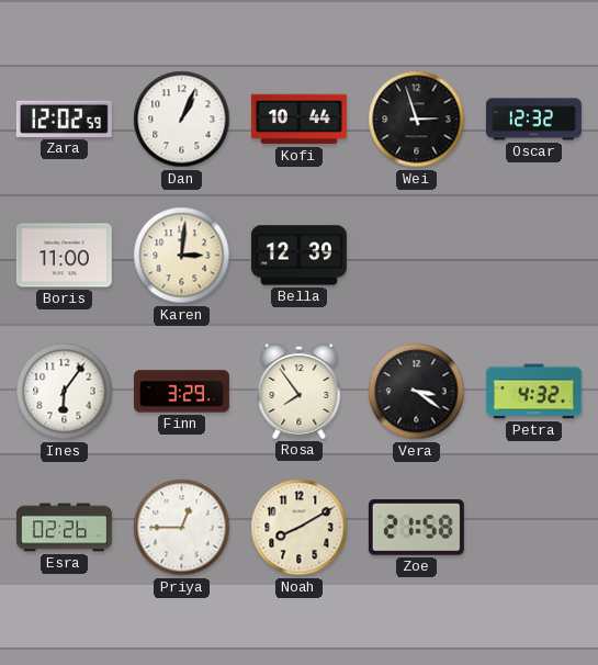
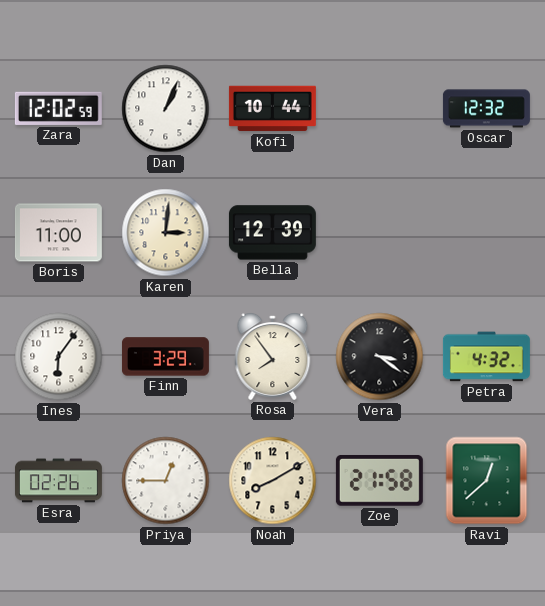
Wei: 2:57 -> none (417, 120)
Ravi: none -> 12:38 (487, 481)
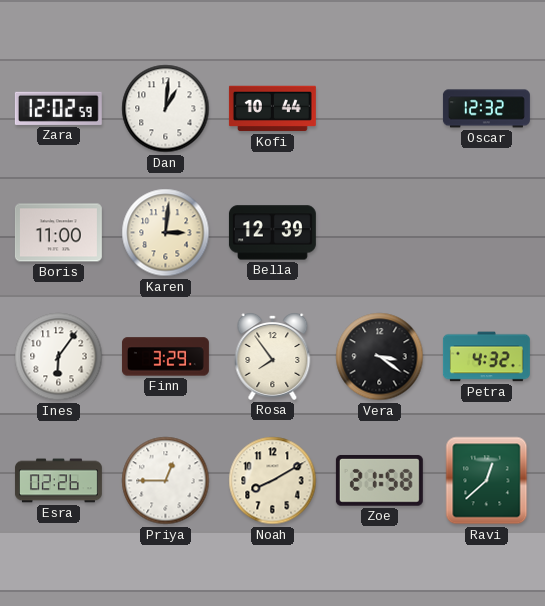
Dan: 1:04 -> 1:01 (166, 109)
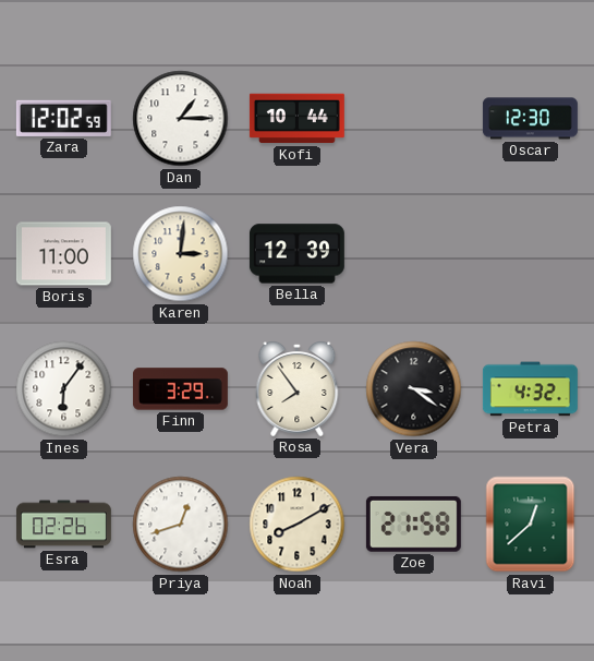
Dan: 1:01 -> 1:15 (181, 119)
Oscar: 12:32 -> 12:30 (530, 119)
Priya: 12:45 -> 12:42 (181, 525)
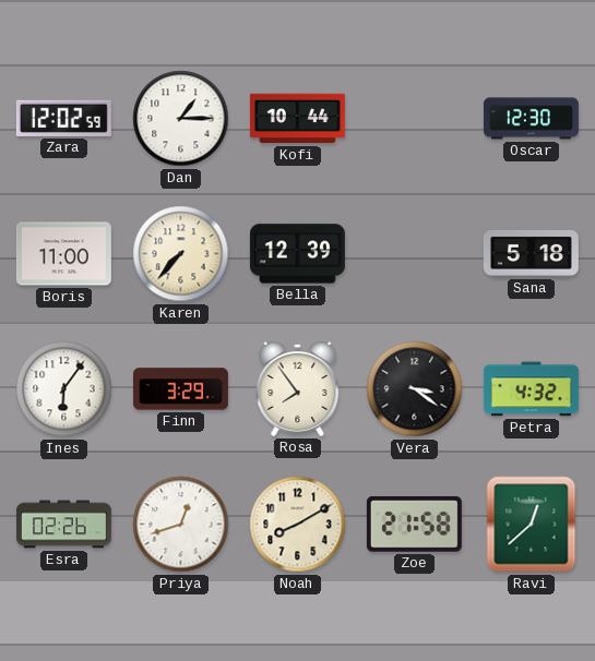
Karen: 3:01 -> 7:37 (181, 254)
Sana: none -> 5:18 (531, 253)
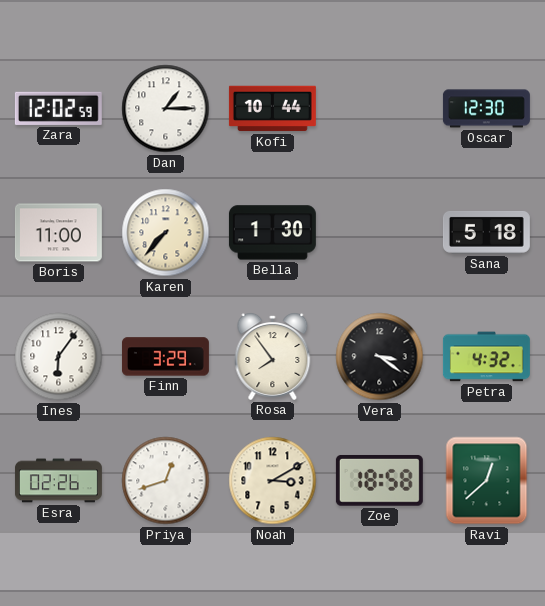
Bella: 12:39 -> 1:30 (272, 233)
Noah: 8:10 -> 3:10 (273, 481)
Zoe: 21:58 -> 18:58 (379, 480)
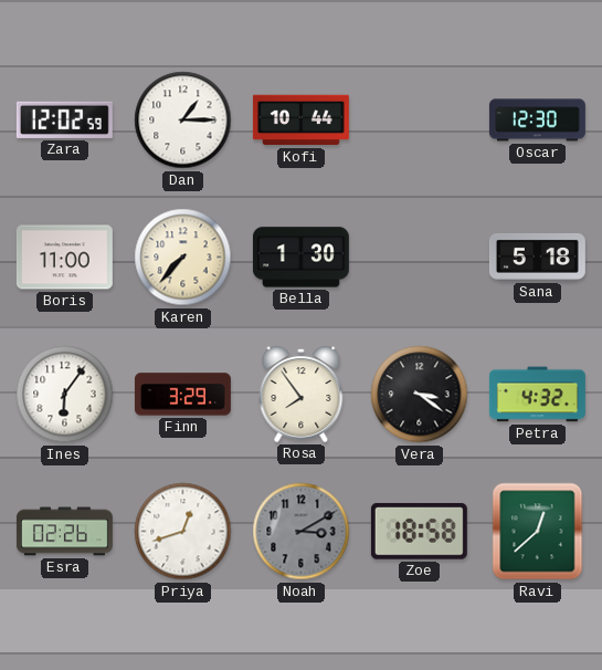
Noah dial: cream -> grey (302, 532)
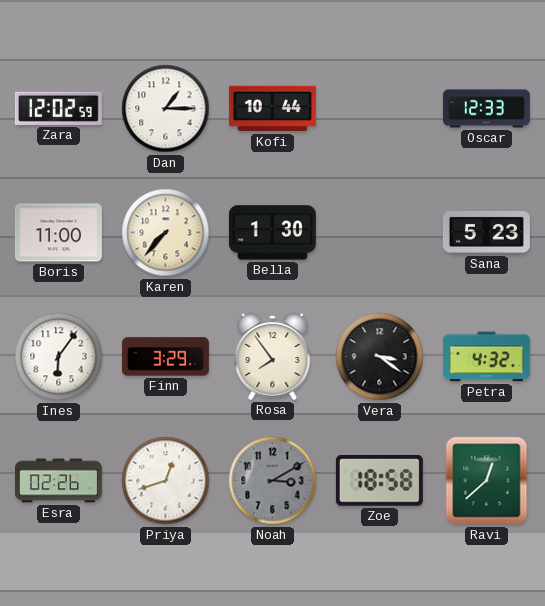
Oscar: 12:30 -> 12:33 (486, 109)
Sana: 5:18 -> 5:23 (486, 232)
